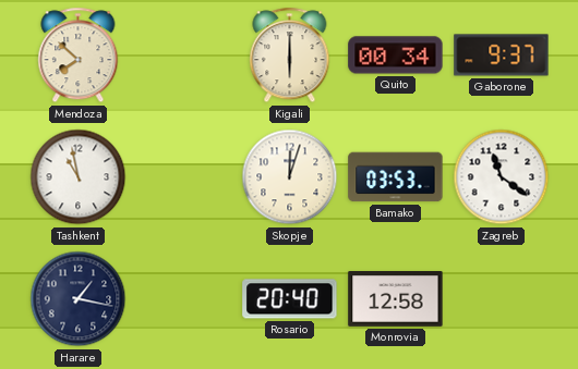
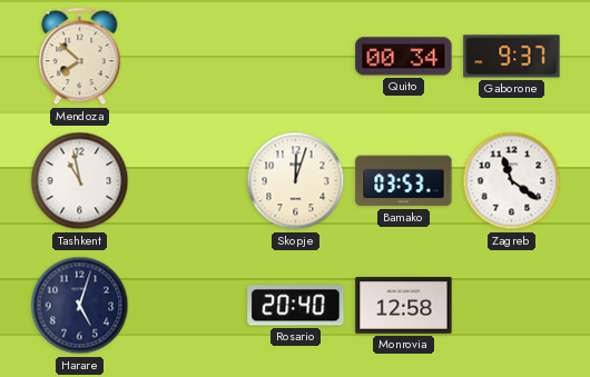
Kigali: 6:00 -> none (290, 56)
Harare: 1:17 -> 5:03 (80, 306)
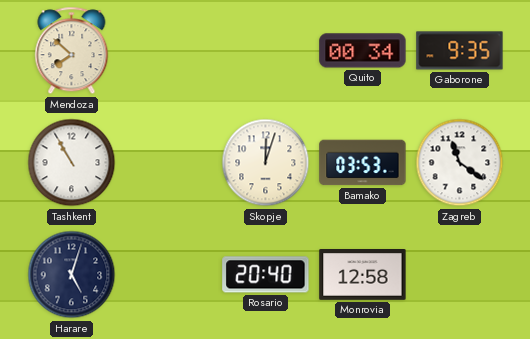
Gaborone: 9:37 -> 9:35 (460, 51)
Tashkent: 10:58 -> 10:55 (72, 163)
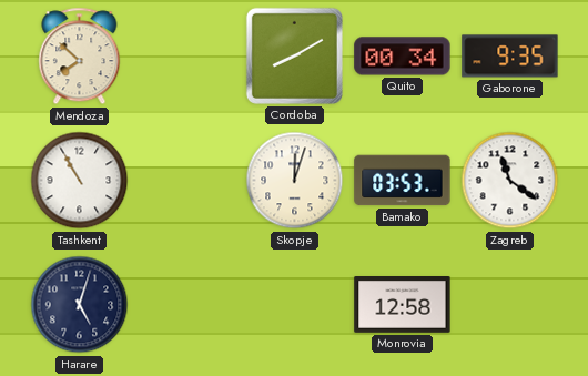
Cordoba: none -> 8:10 (294, 55)
Rosario: 20:40 -> none (266, 275)
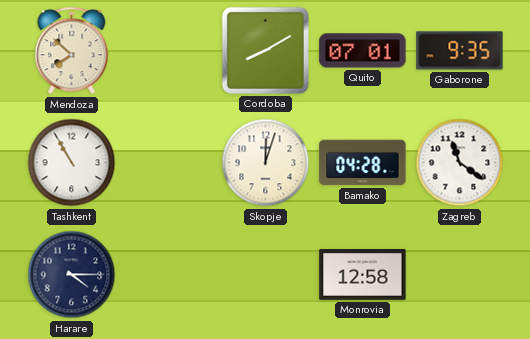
Quito: 00:34 -> 07:01 (363, 51)
Bamako: 03:53 -> 04:28 (363, 163)
Harare: 5:03 -> 4:15 (72, 275)
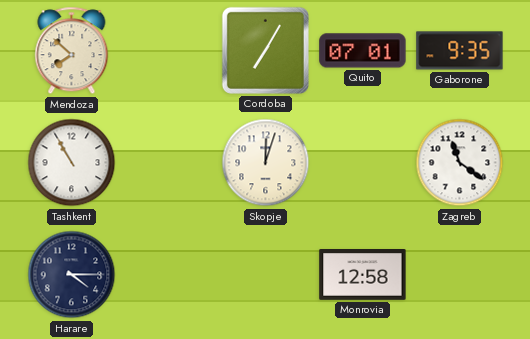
Cordoba: 8:10 -> 7:05 (265, 50)
Bamako: 04:28 -> none (363, 163)
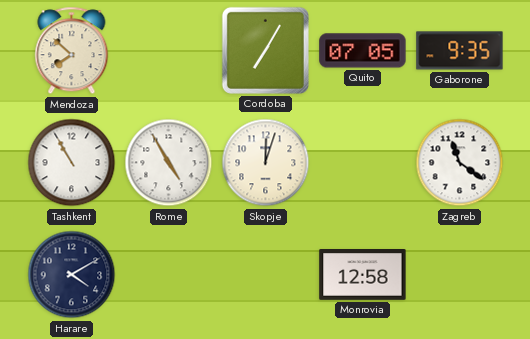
Quito: 07:01 -> 07:05 (363, 51)
Rome: none -> 4:55 (169, 163)
Harare: 4:15 -> 4:10 (72, 275)
